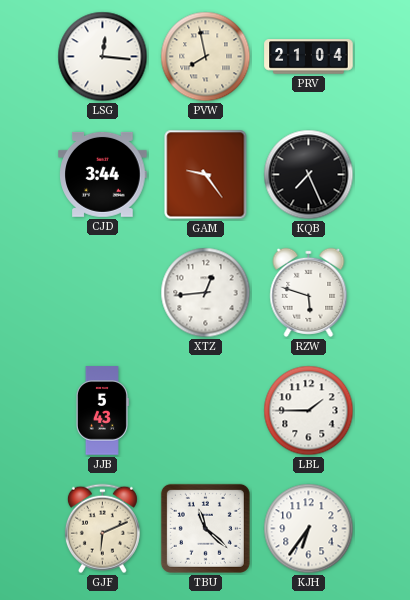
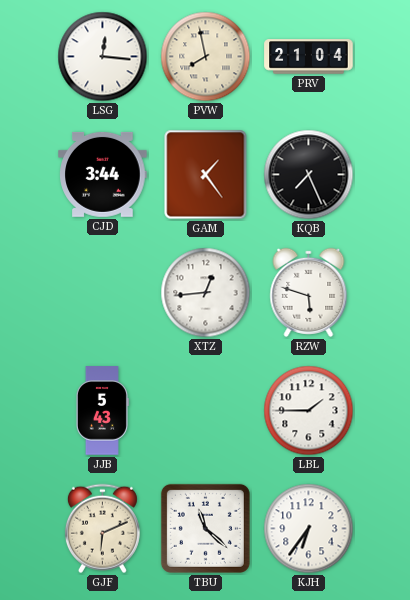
GAM: 9:24 -> 1:24 (206, 175)
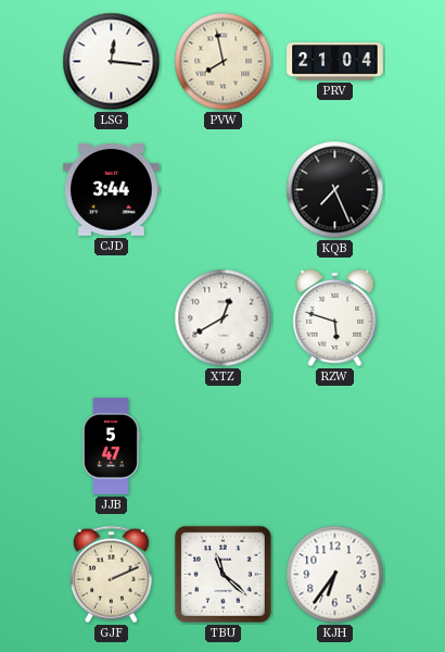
GAM: 1:24 -> none (206, 175)
XTZ: 12:44 -> 12:40 (224, 318)
JJB: 5:43 -> 5:47 (111, 447)
LBL: 1:45 -> none (309, 411)
GJF: 6:11 -> 2:11 (111, 575)
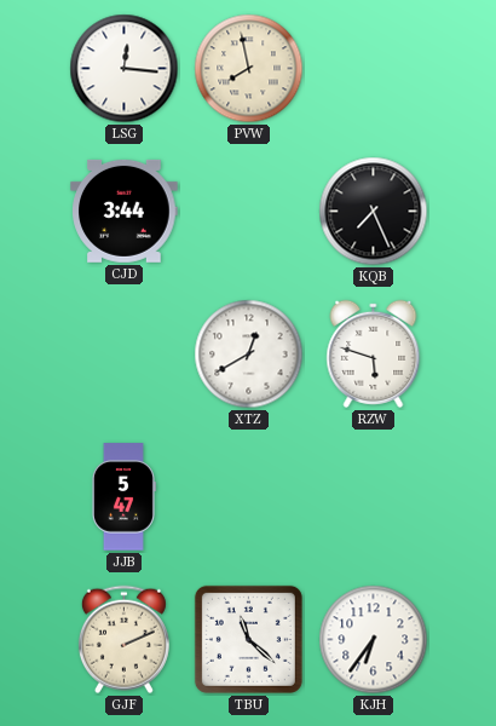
PRV: 21:04 -> none (335, 62)
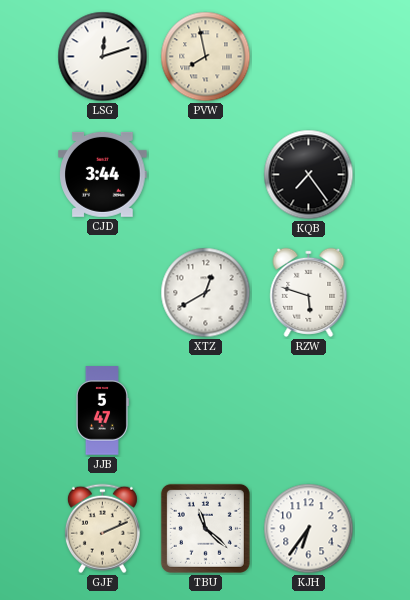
LSG: 12:16 -> 12:12 (103, 57)
KQB: 7:26 -> 7:24 (309, 175)
